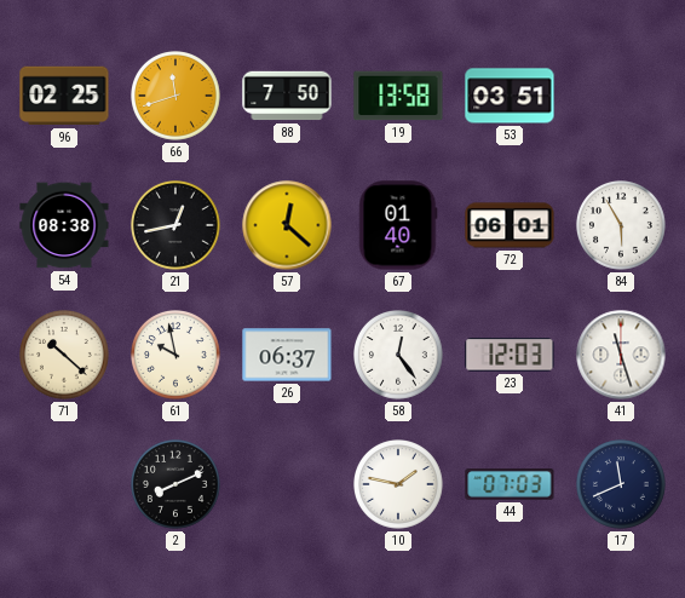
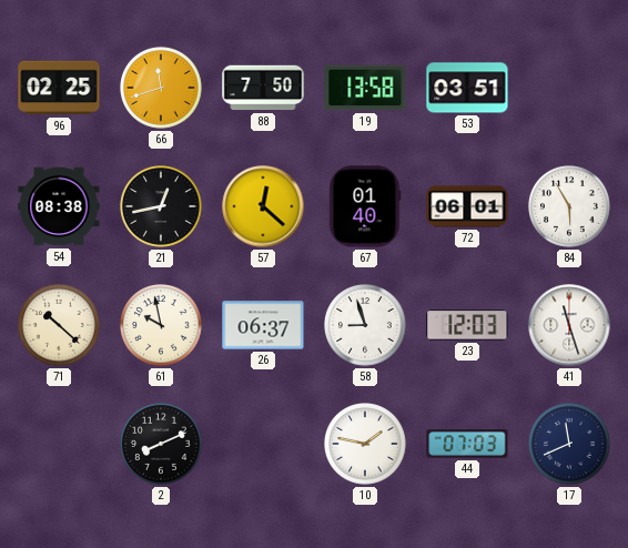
58: 12:24 -> 8:57 (366, 326)
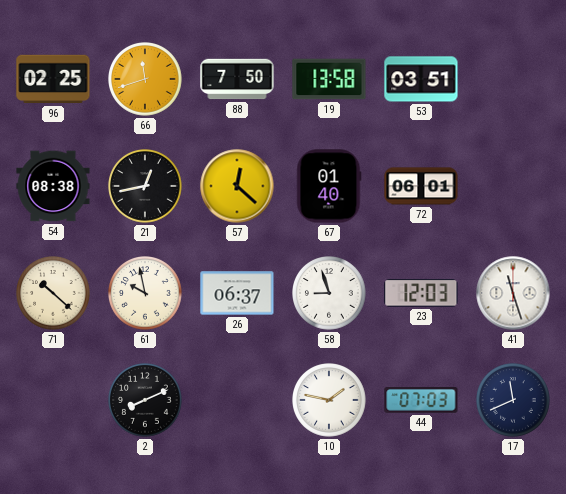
84: 5:55 -> none (570, 207)
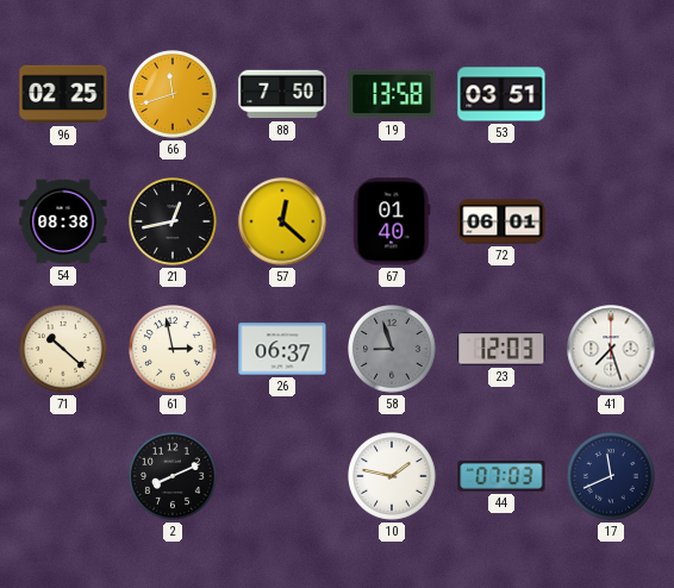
61: 9:58 -> 2:58 (174, 350)
58 dial: white -> grey (393, 350)
41: 11:27 -> 7:27 (611, 349)
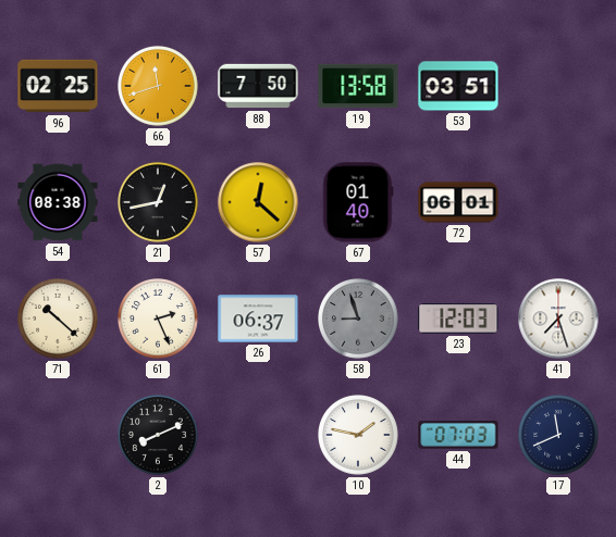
61: 2:58 -> 2:26 (159, 320)
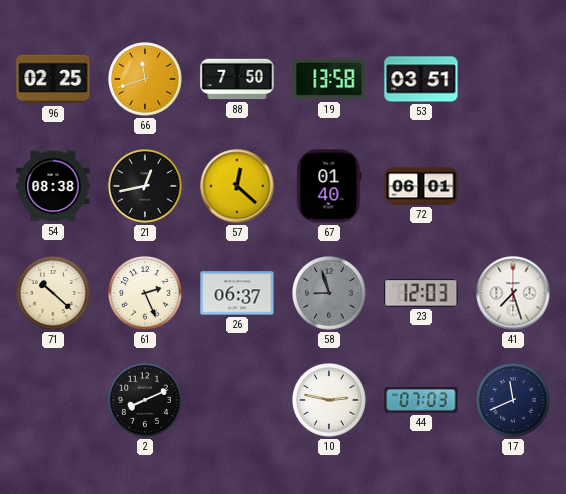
10: 1:47 -> 2:47 (330, 401)
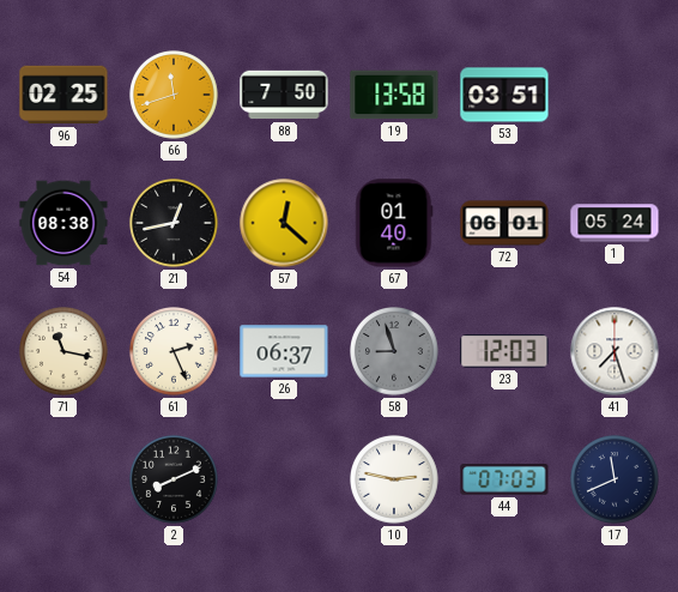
1: none -> 05:24 (615, 223)
71: 10:22 -> 11:17 (65, 352)
